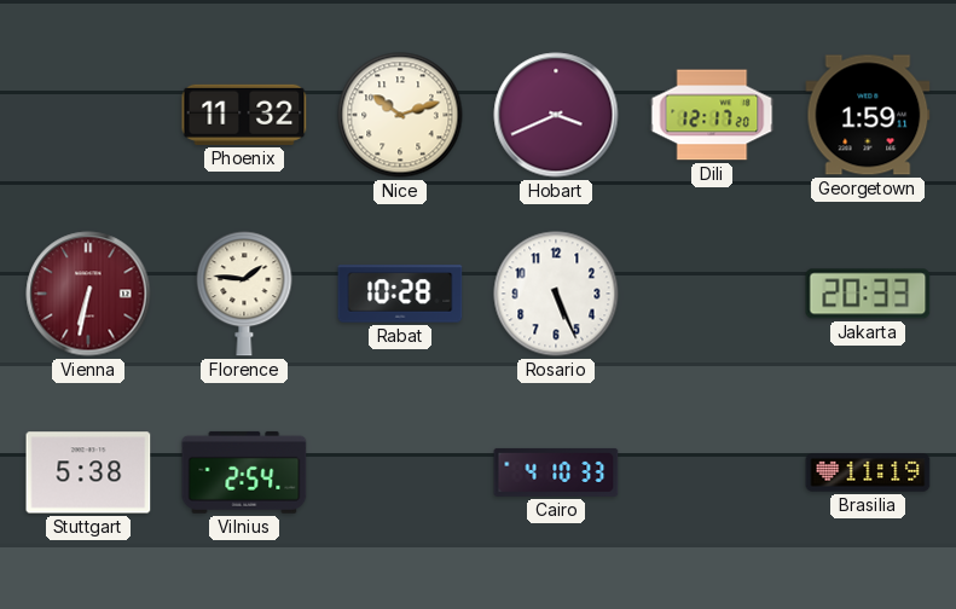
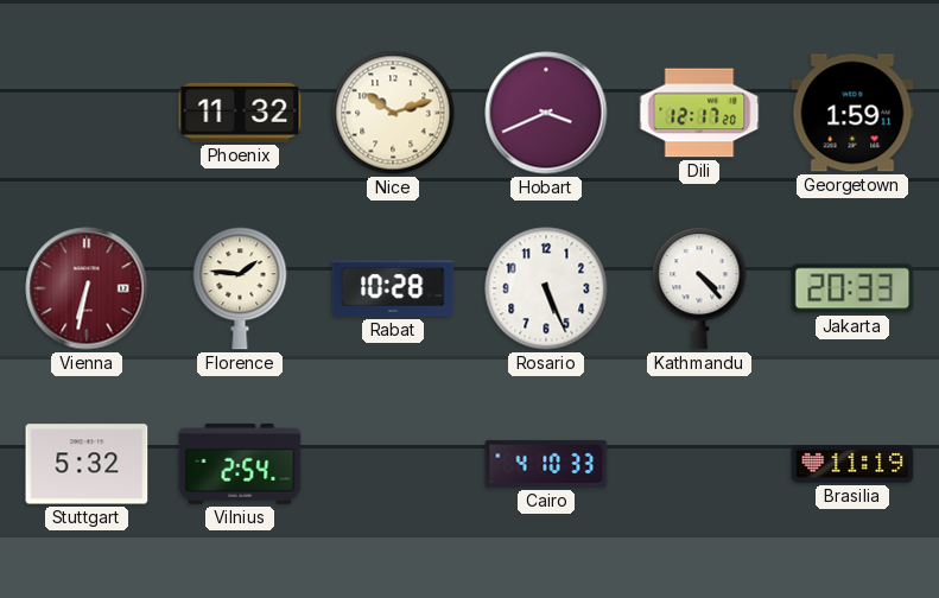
Kathmandu: none -> 4:23 (699, 288)
Stuttgart: 5:38 -> 5:32 (87, 464)
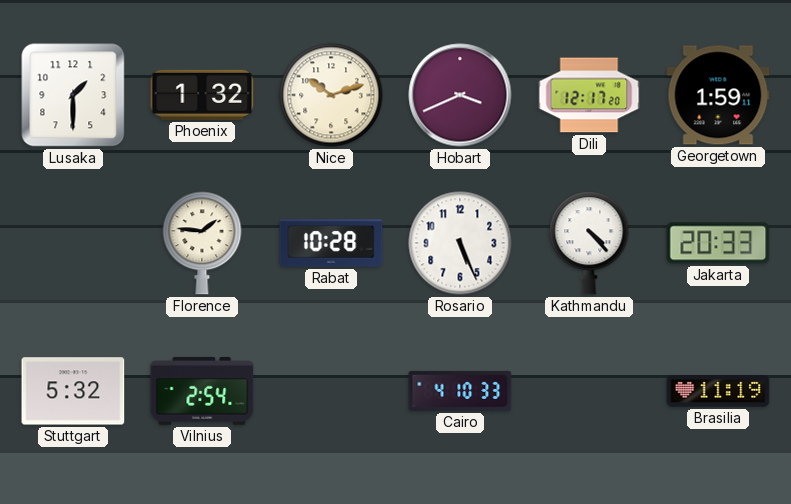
Lusaka: none -> 1:30 (73, 95)
Phoenix: 11:32 -> 1:32 (202, 95)
Vienna: 6:32 -> none (87, 288)
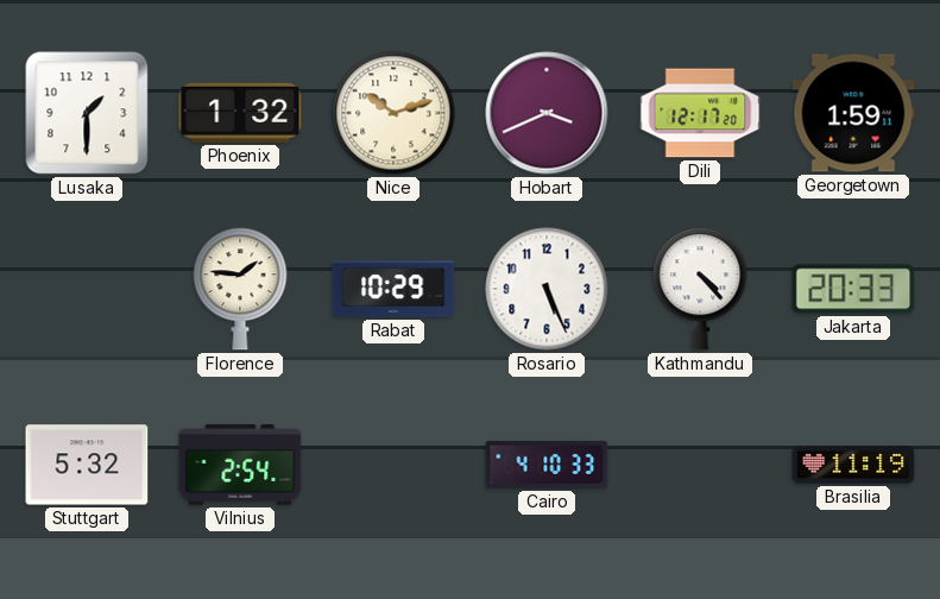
Rabat: 10:28 -> 10:29 (393, 289)
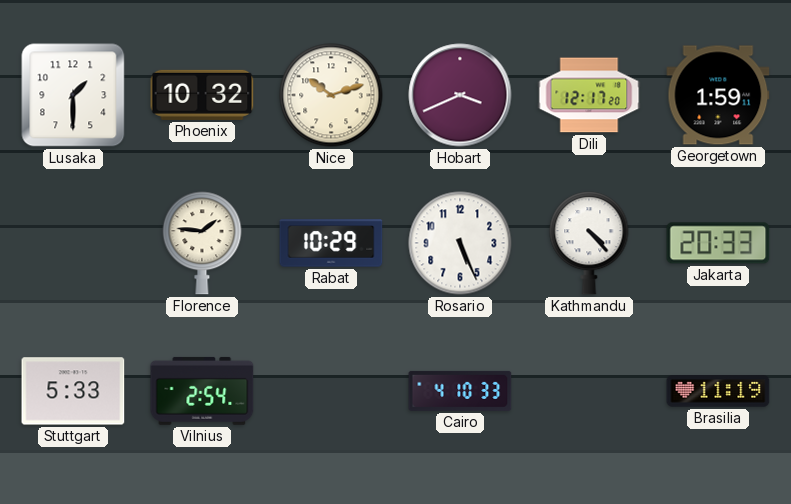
Phoenix: 1:32 -> 10:32 (202, 95)
Stuttgart: 5:32 -> 5:33 (73, 391)
